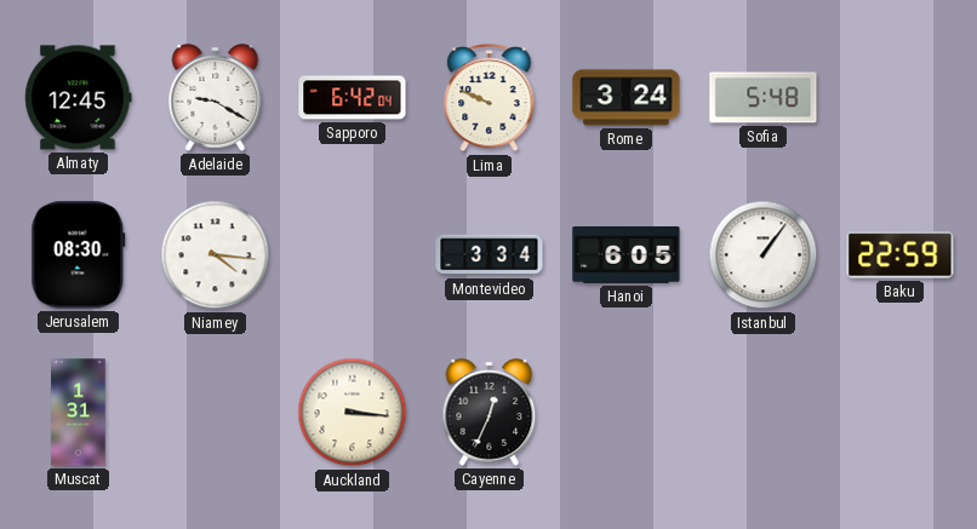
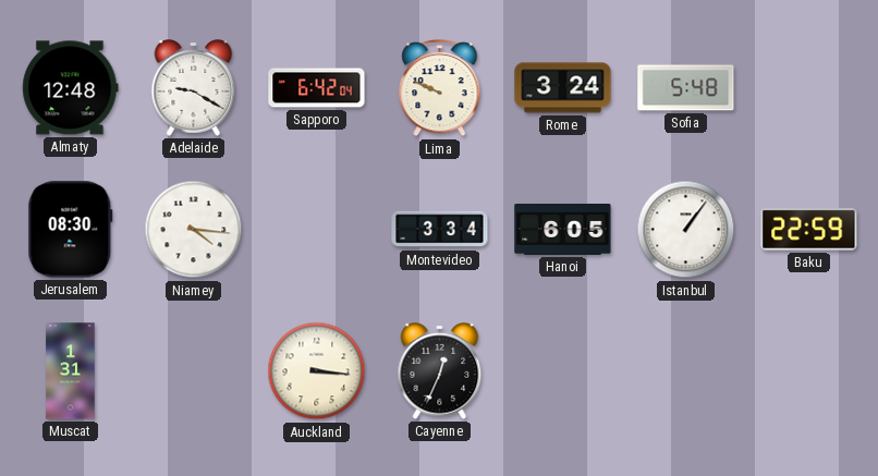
Almaty: 12:45 -> 12:48 (71, 88)
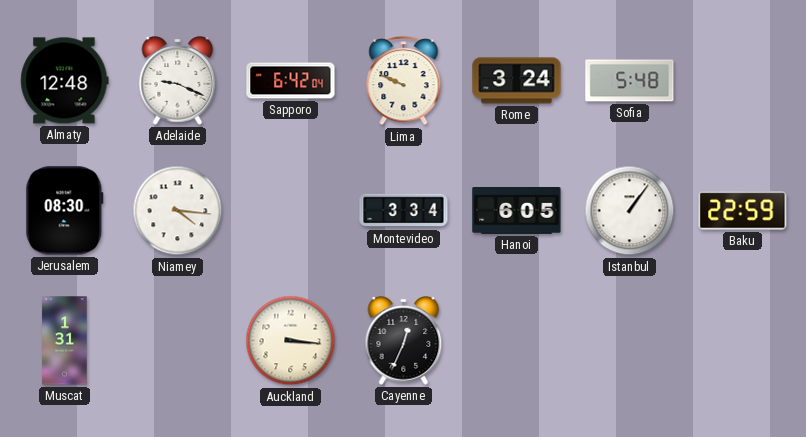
Adelaide: 9:20 -> 9:19 (178, 81)
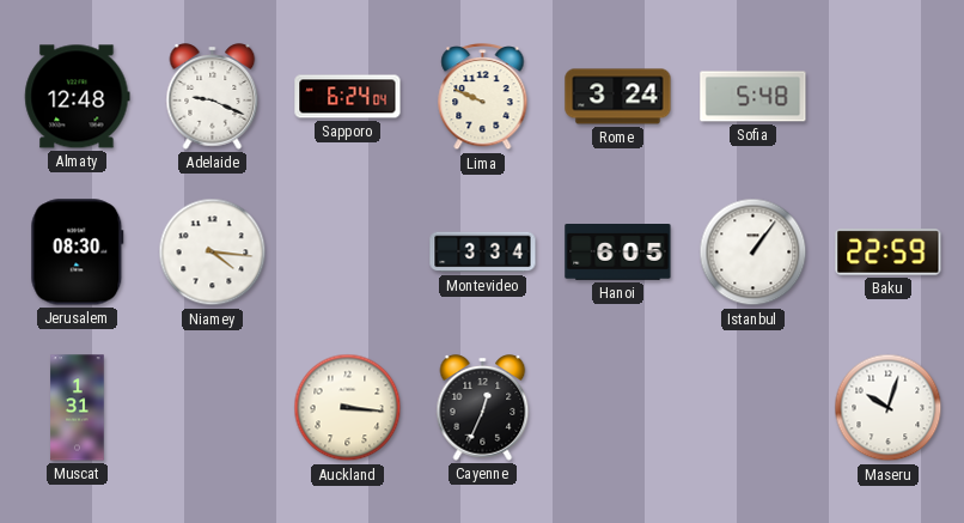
Sapporo: 6:42 -> 6:24 (348, 97)
Maseru: none -> 10:03 (889, 408)
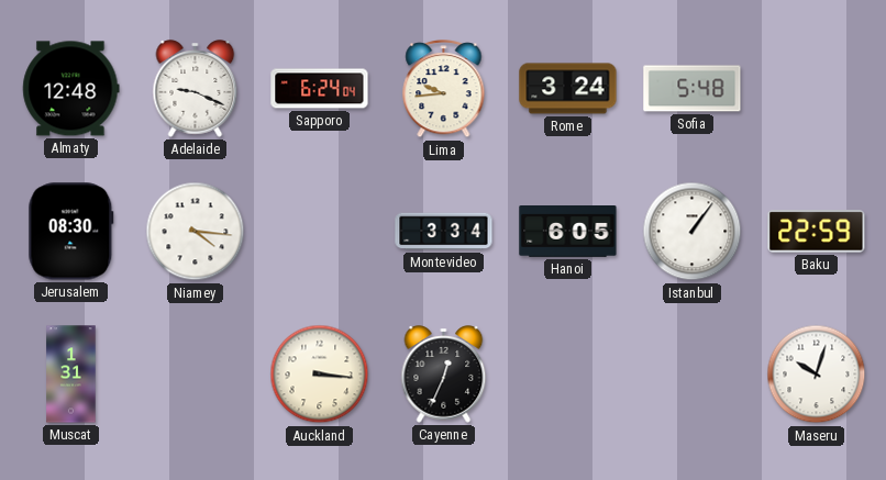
Lima: 9:49 -> 9:44 (444, 89)
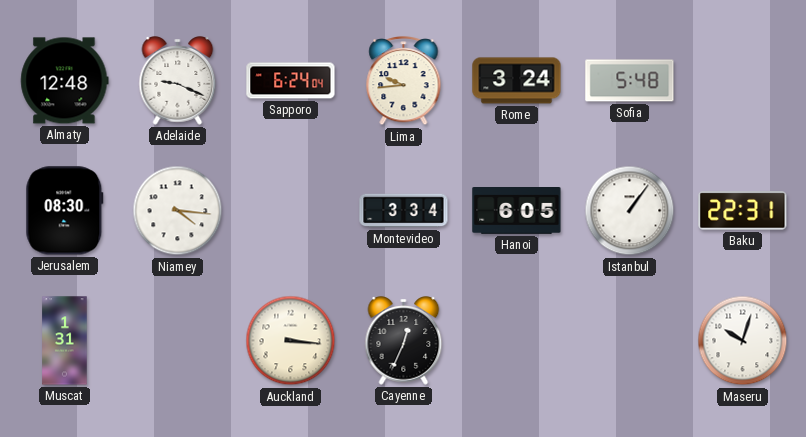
Baku: 22:59 -> 22:31 (743, 211)
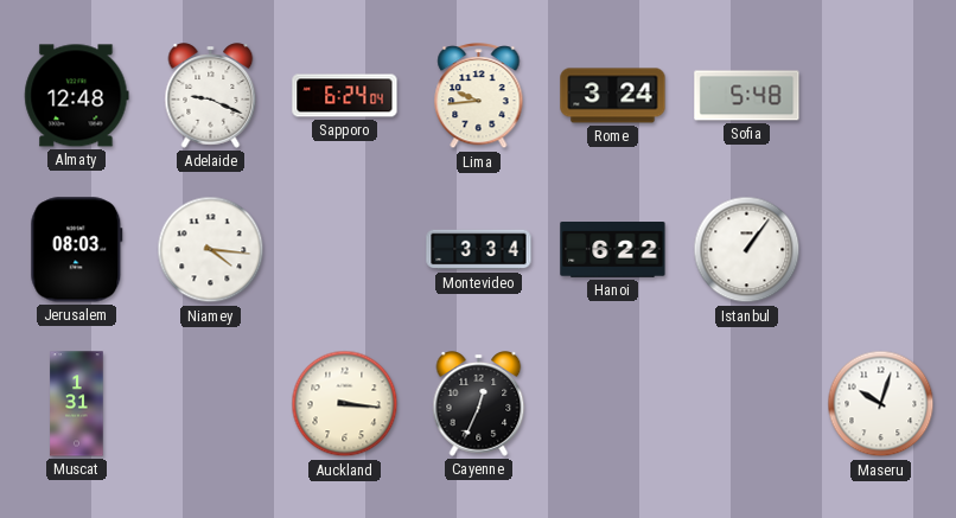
Jerusalem: 08:30 -> 08:03 (77, 250)
Hanoi: 6:05 -> 6:22 (613, 250)
Baku: 22:31 -> none (743, 211)
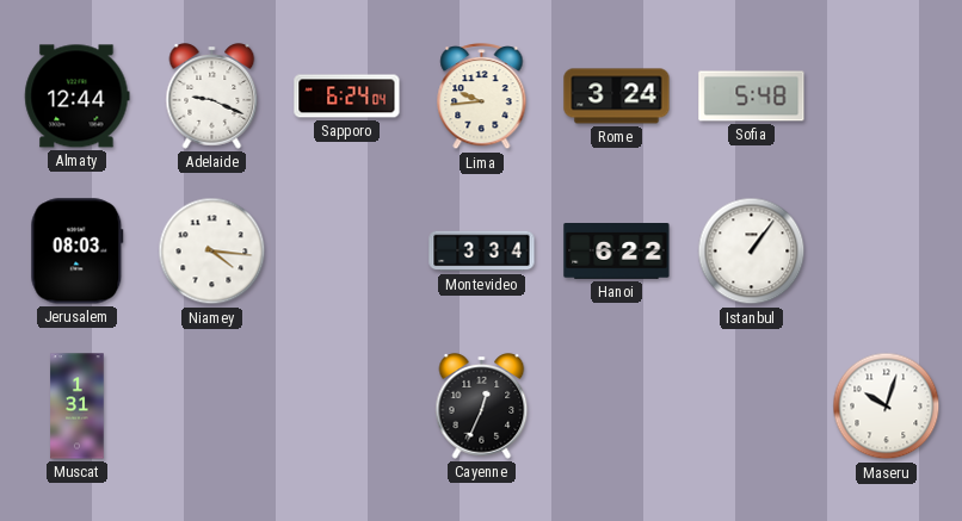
Almaty: 12:48 -> 12:44 (78, 97)
Auckland: 3:16 -> none (345, 404)
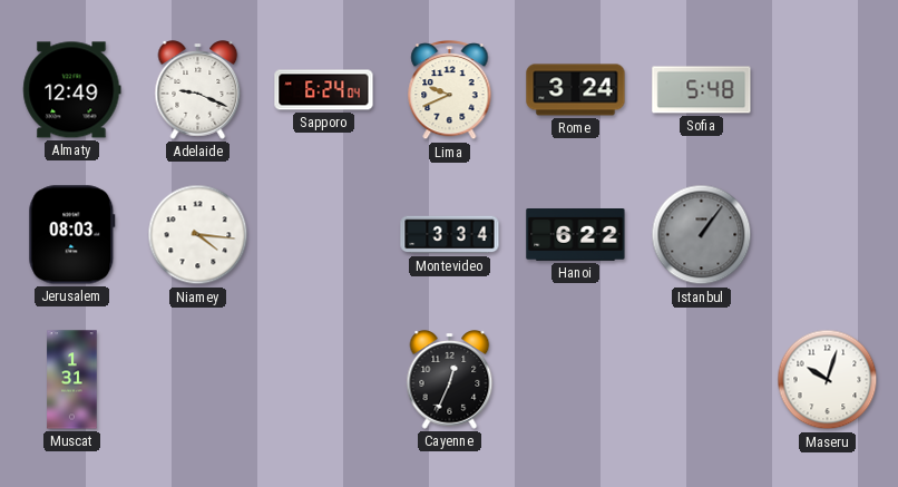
Almaty: 12:44 -> 12:49 (72, 90)
Lima: 9:44 -> 9:41 (450, 90)
Istanbul dial: white -> grey (702, 235)
